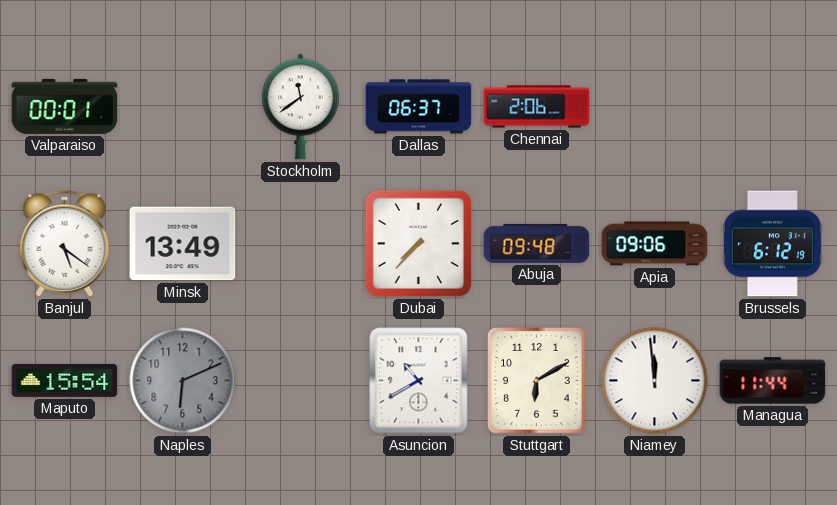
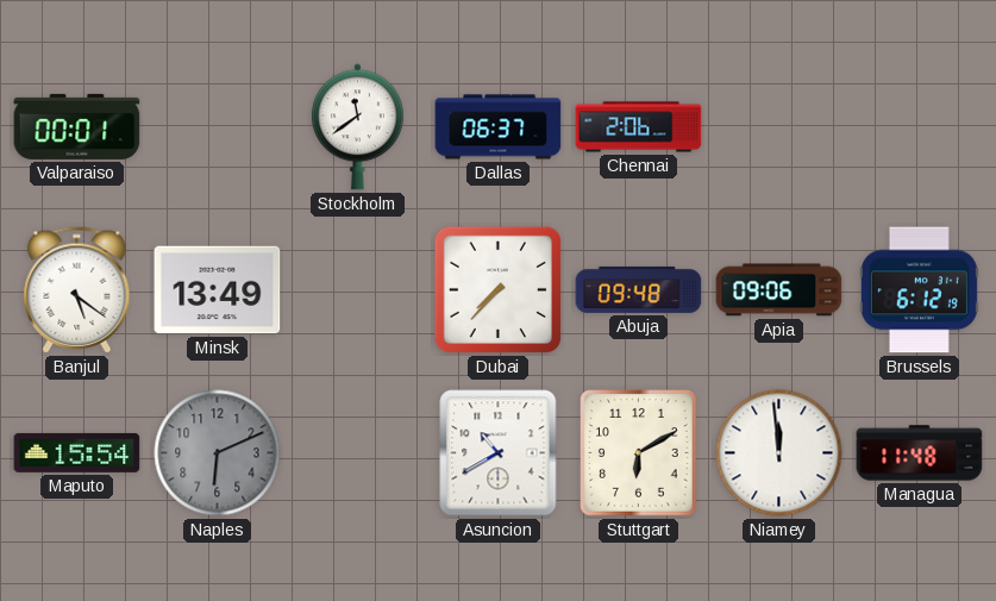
Managua: 11:44 -> 11:48 (920, 453)
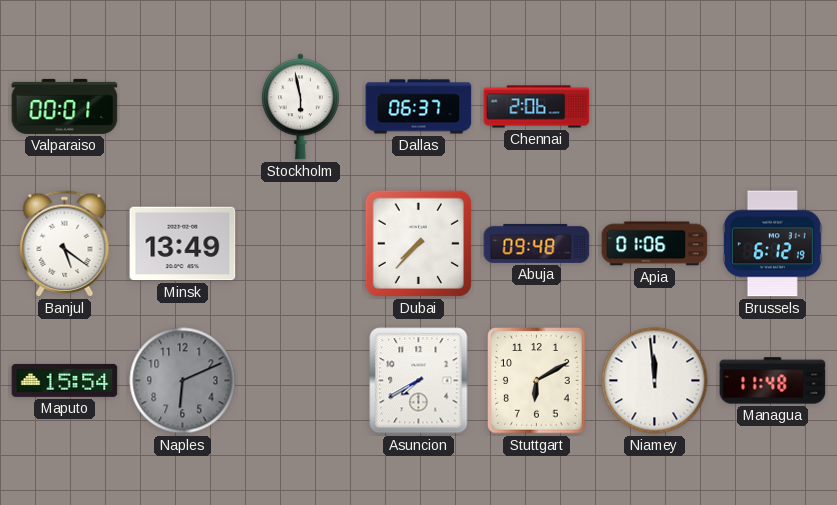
Stockholm: 11:39 -> 5:58 (300, 107)
Apia: 09:06 -> 01:06 (655, 244)
Asuncion: 10:40 -> 7:40 (419, 381)
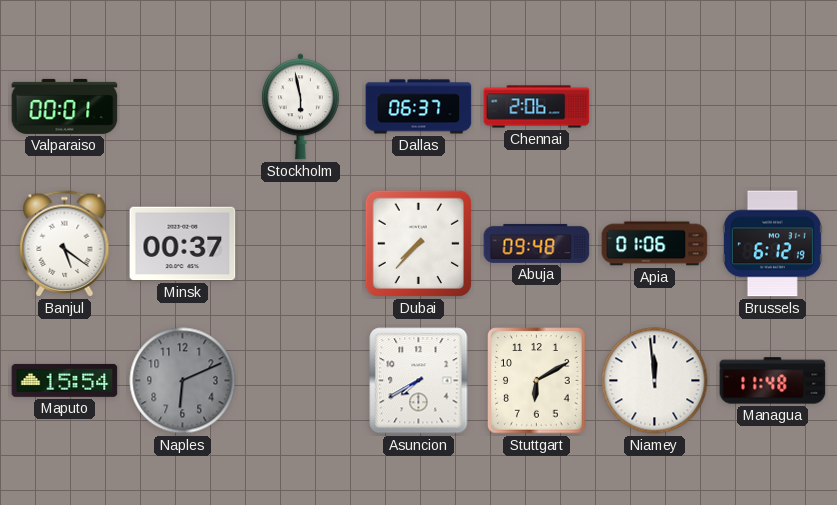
Minsk: 13:49 -> 00:37 (183, 244)
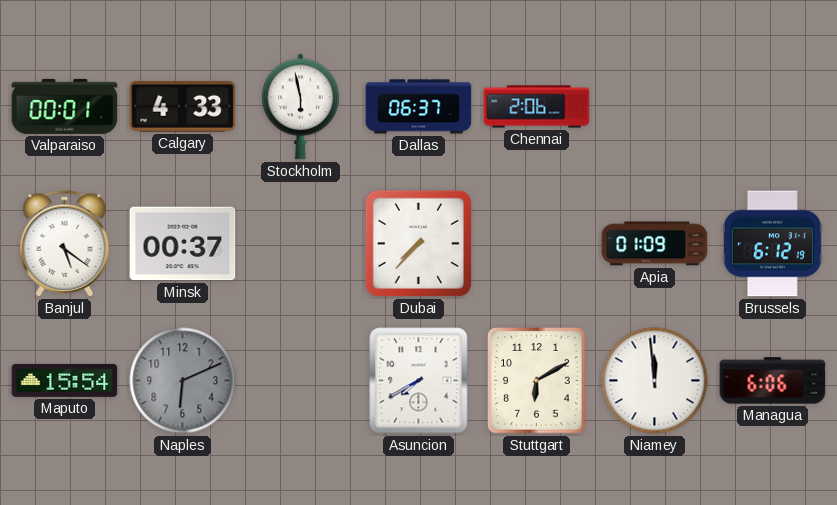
Calgary: none -> 4:33 (183, 107)
Abuja: 09:48 -> none (537, 243)
Apia: 01:06 -> 01:09 (655, 244)
Managua: 11:48 -> 6:06 (773, 381)
